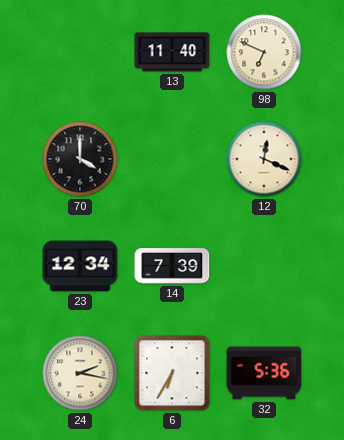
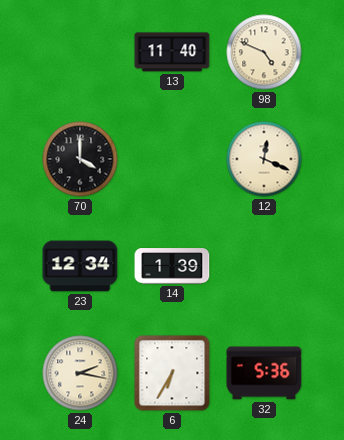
98: 6:49 -> 4:49 (264, 52)
14: 7:39 -> 1:39 (172, 266)
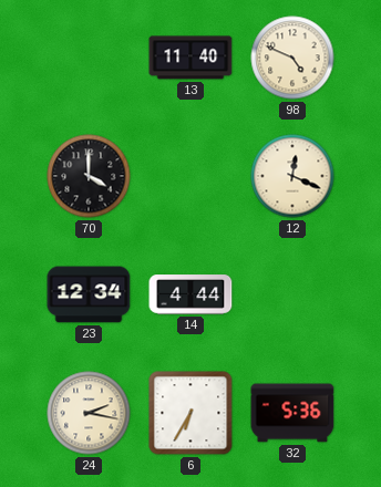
14: 1:39 -> 4:44 (190, 294)
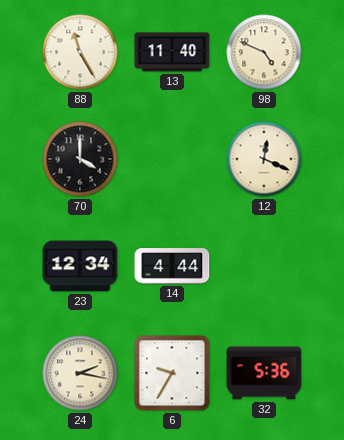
88: none -> 11:25 (80, 52)
6: 6:35 -> 9:35 (172, 373)
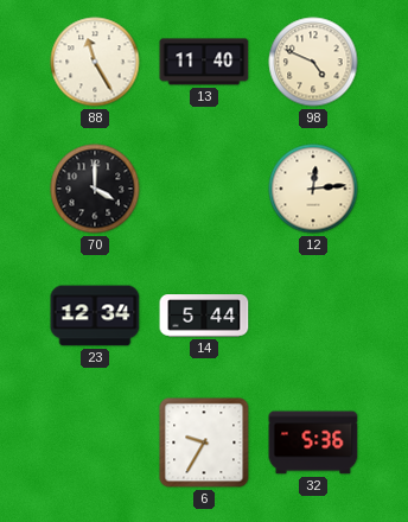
12: 12:19 -> 12:14 (313, 189)
14: 4:44 -> 5:44 (204, 316)
24: 2:17 -> none (80, 373)
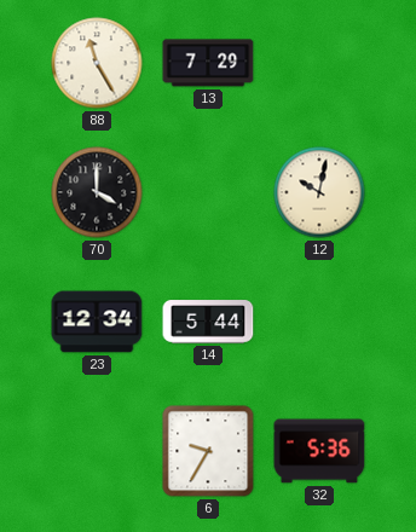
13: 11:40 -> 7:29 (208, 63)
98: 4:49 -> none (313, 62)
12: 12:14 -> 10:02 (319, 192)
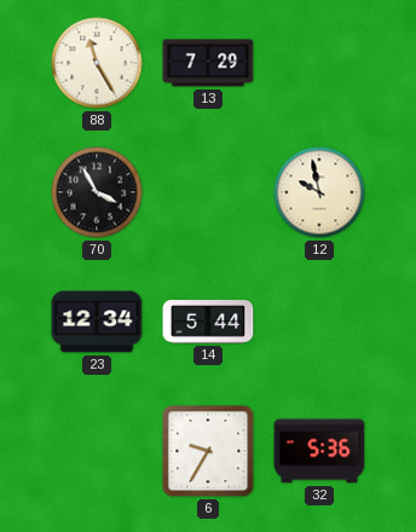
70: 4:00 -> 3:55 (97, 192)
12: 10:02 -> 9:58 (319, 192)
